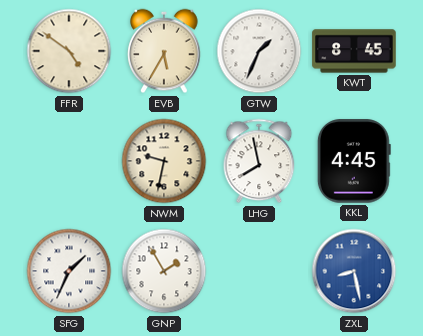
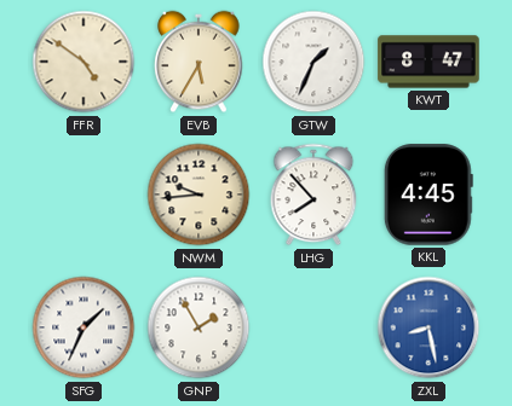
KWT: 8:45 -> 8:47 (428, 62)
NWM: 9:32 -> 9:44 (199, 195)
LHG: 7:58 -> 7:53 (313, 195)
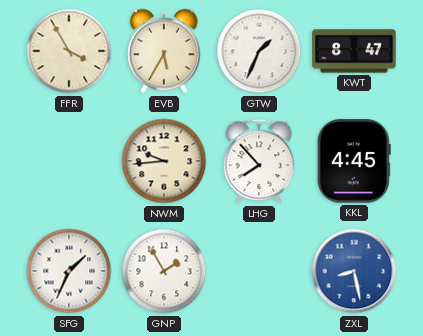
FFR: 4:51 -> 3:55 (69, 51)
